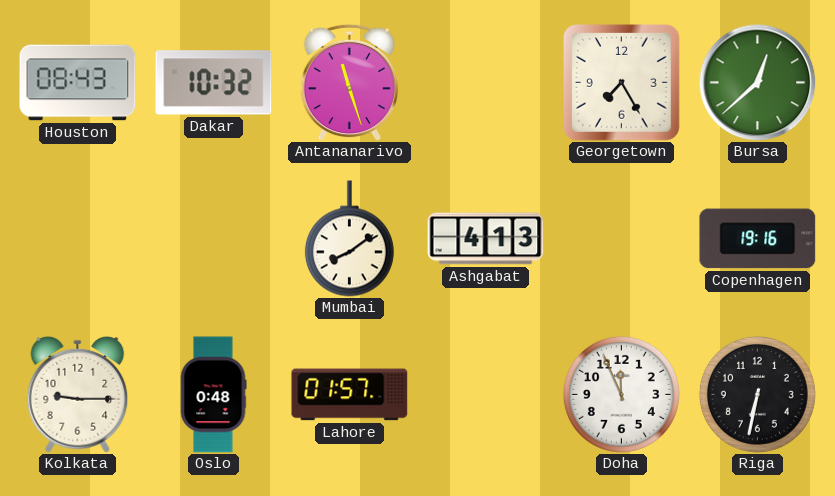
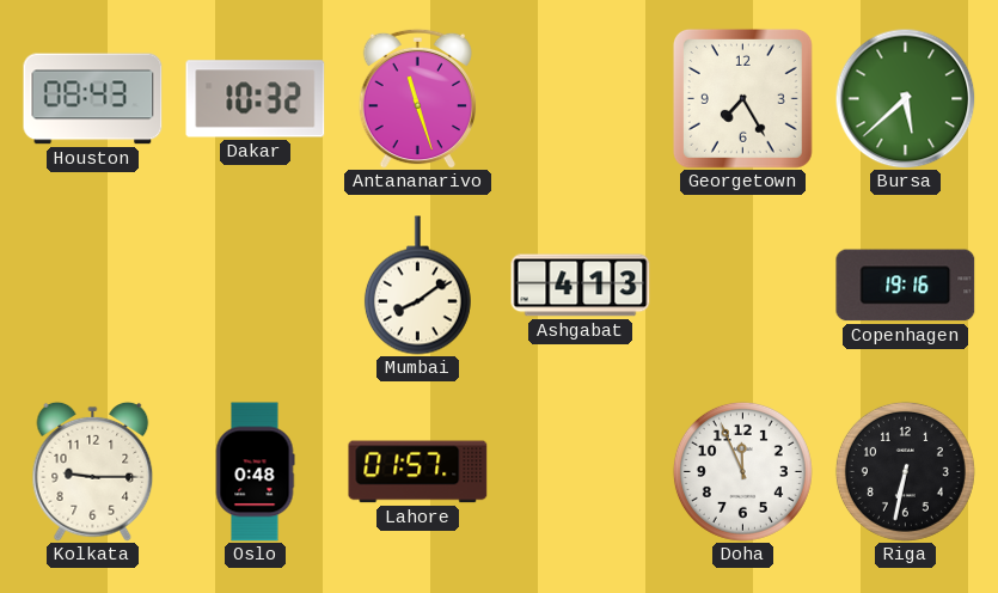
Bursa: 12:38 -> 5:38 (905, 98)
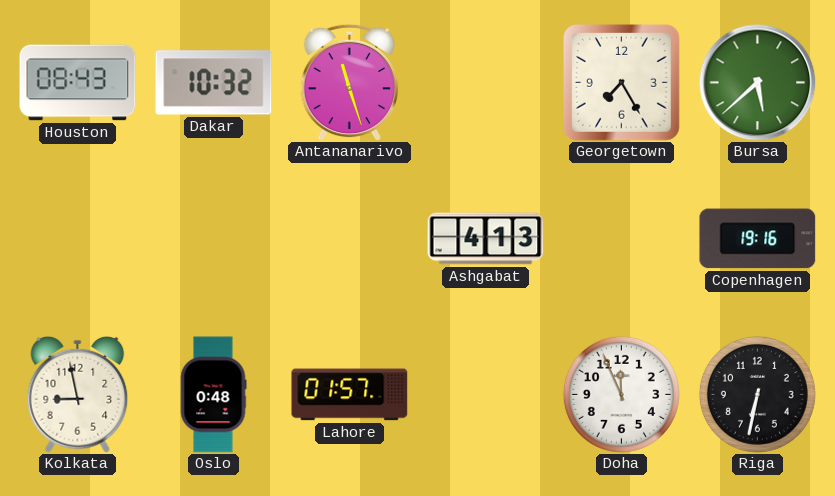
Mumbai: 8:09 -> none (417, 286)
Kolkata: 9:15 -> 8:58 (78, 394)
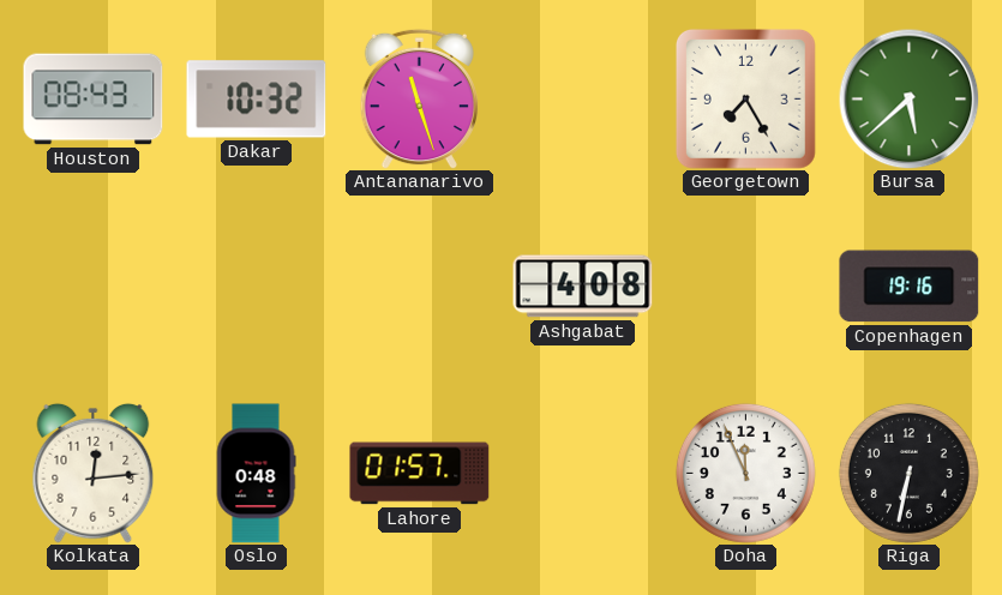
Ashgabat: 4:13 -> 4:08 (583, 287)
Kolkata: 8:58 -> 12:14 (94, 473)
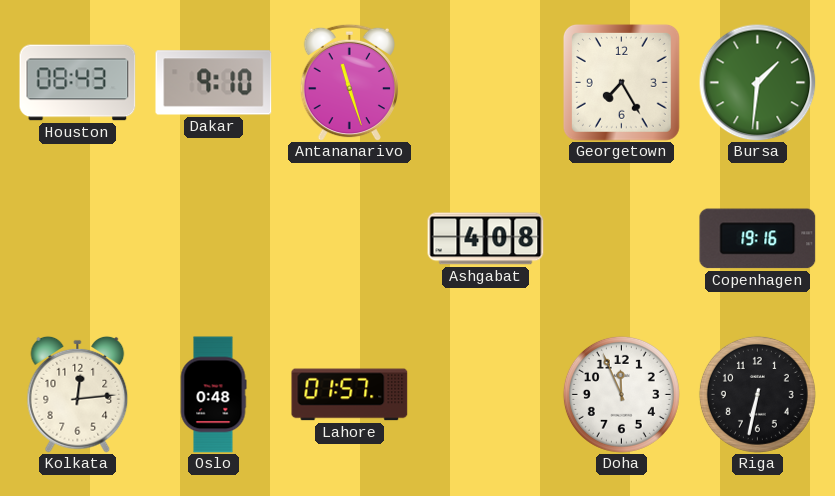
Dakar: 10:32 -> 9:10 (214, 83)
Bursa: 5:38 -> 1:31 (757, 82)
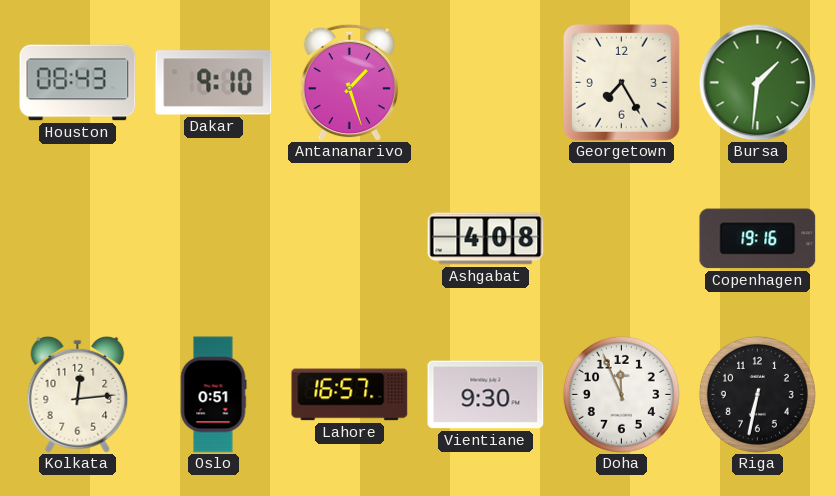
Antananarivo: 11:27 -> 1:27 (349, 82)
Oslo: 0:48 -> 0:51 (213, 395)
Lahore: 01:57 -> 16:57 (350, 395)
Vientiane: none -> 9:30 (486, 395)
